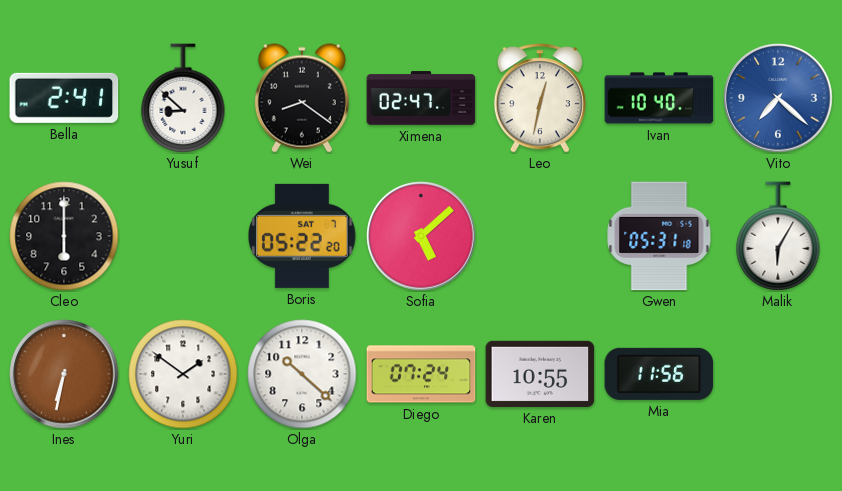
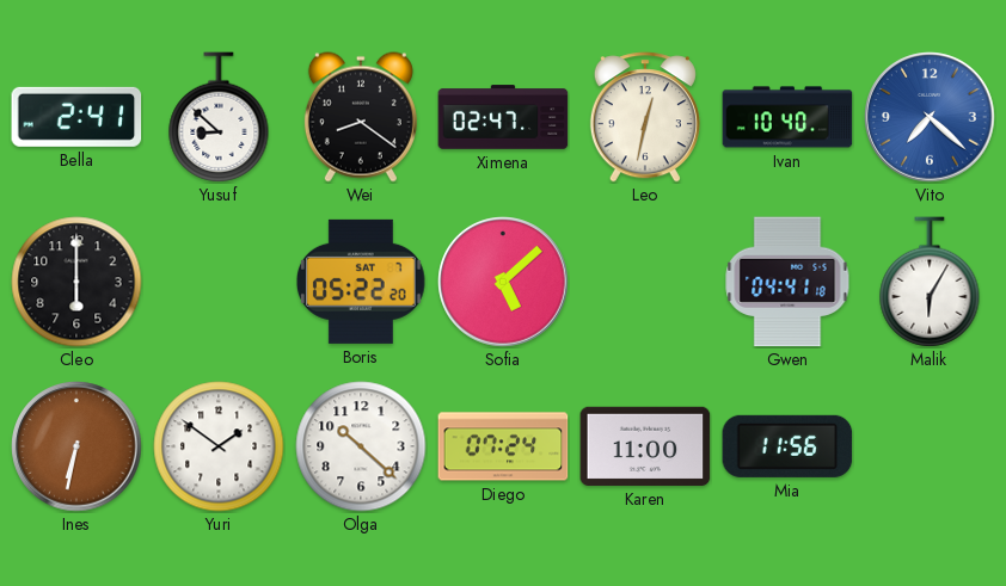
Gwen: 05:31 -> 04:41 (787, 282)
Karen: 10:55 -> 11:00 (645, 446)
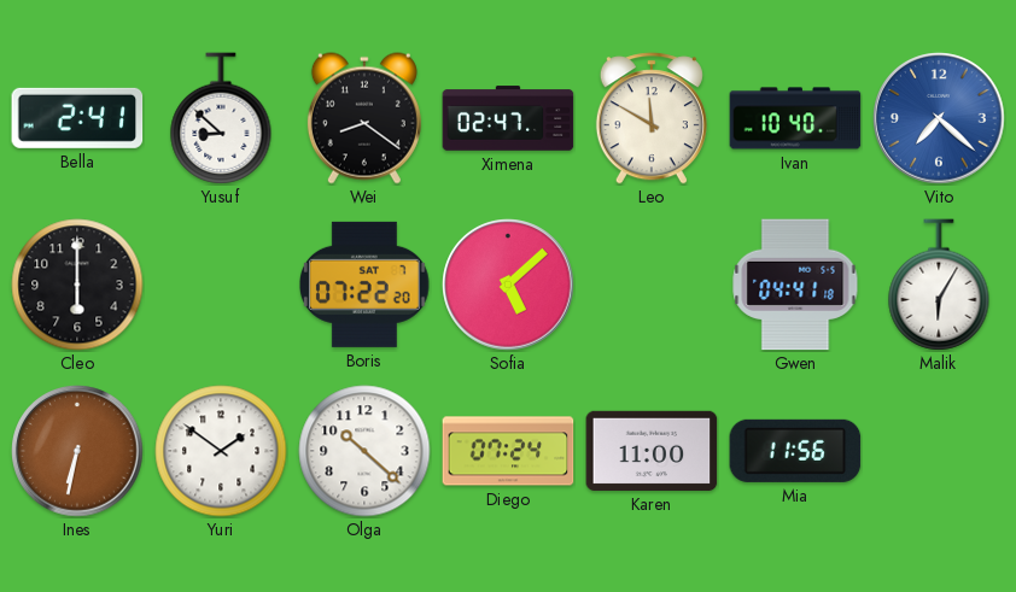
Leo: 12:32 -> 11:50 (652, 118)
Boris: 05:22 -> 07:22 (366, 285)
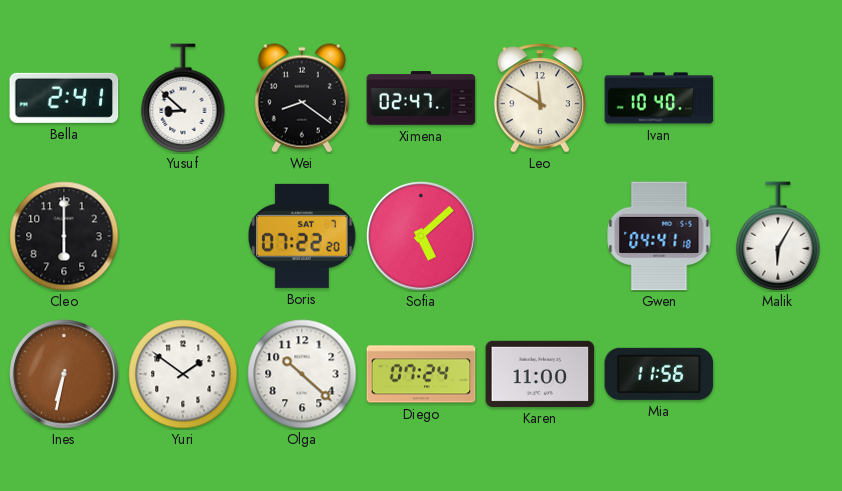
Vito: 7:22 -> none (939, 118)
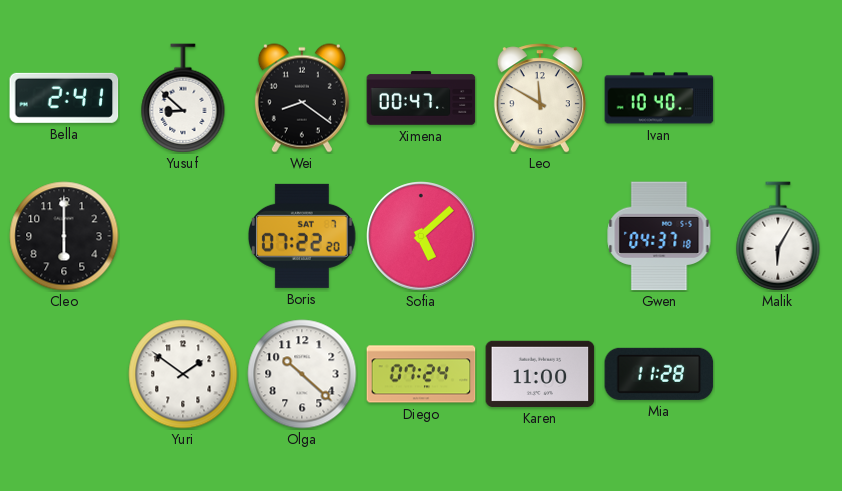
Ximena: 02:47 -> 00:47 (421, 98)
Gwen: 04:41 -> 04:37 (659, 236)
Ines: 6:32 -> none (64, 374)
Mia: 11:56 -> 11:28 (659, 374)
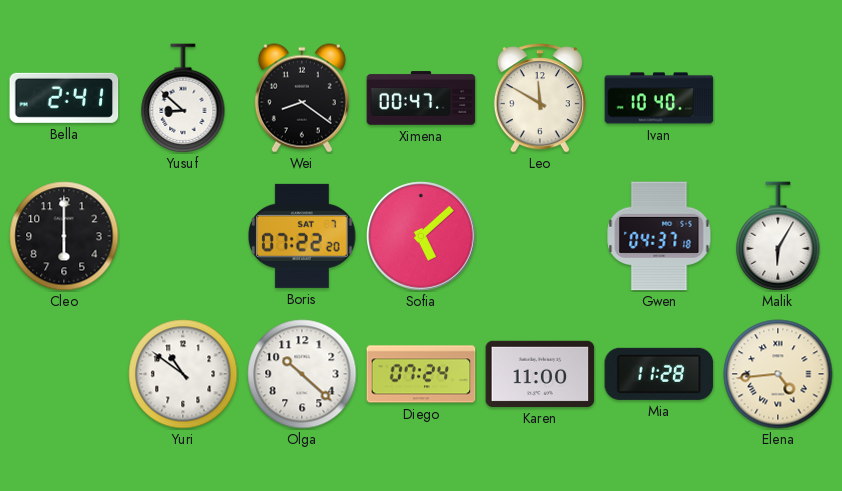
Yuri: 1:51 -> 10:51 (183, 374)
Elena: none -> 4:44 (778, 374)
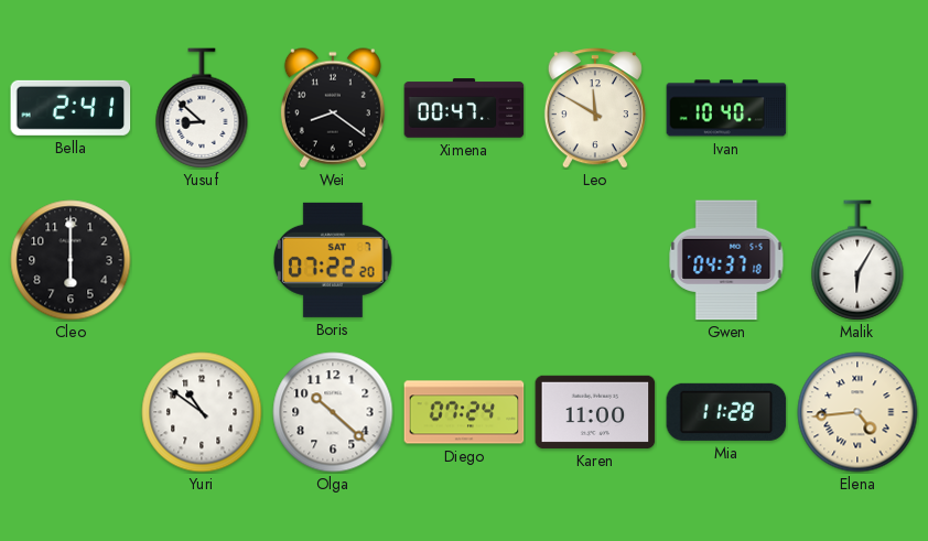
Sofia: 5:08 -> none (421, 236)
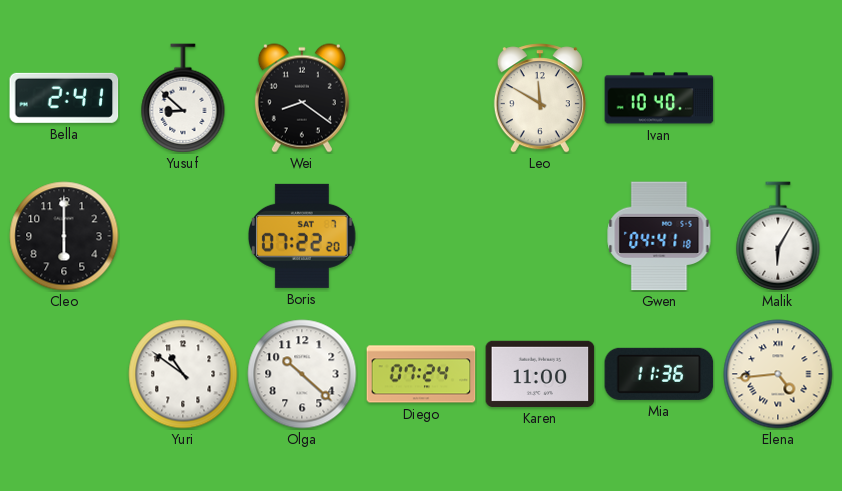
Ximena: 00:47 -> none (464, 108)
Gwen: 04:37 -> 04:41 (659, 236)
Mia: 11:28 -> 11:36 (659, 374)
